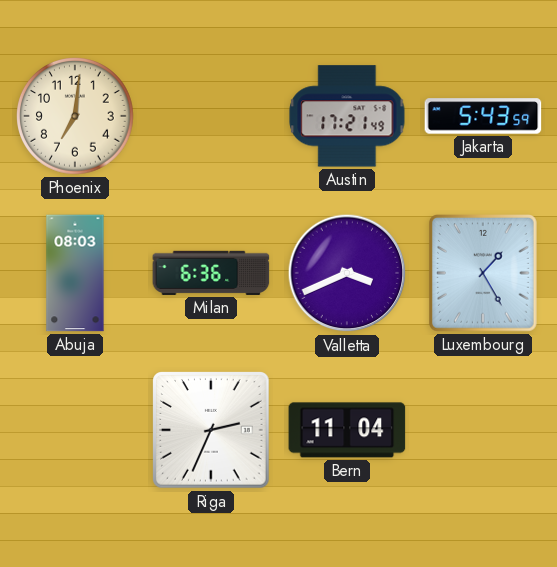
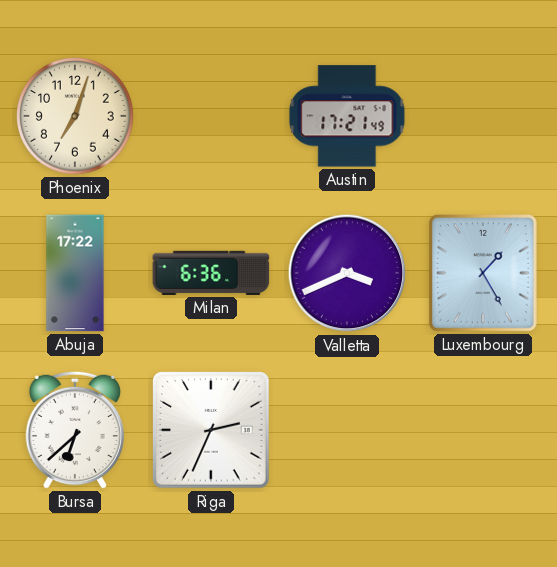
Phoenix: 7:01 -> 7:03 (76, 117)
Jakarta: 5:43 -> none (483, 116)
Abuja: 08:03 -> 17:22 (75, 273)
Bursa: none -> 6:38 (74, 430)
Bern: 11:04 -> none (347, 430)
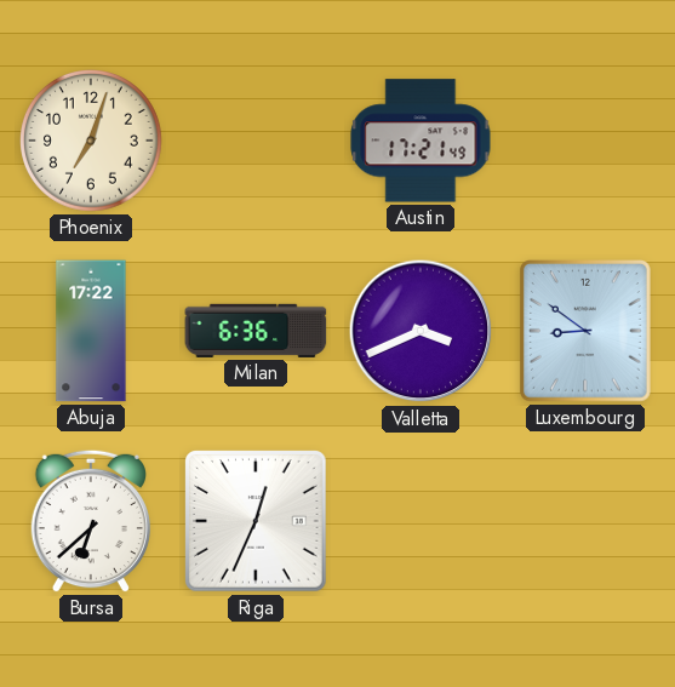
Luxembourg: 1:25 -> 8:51 (585, 332)
Riga: 2:34 -> 12:34 (256, 521)
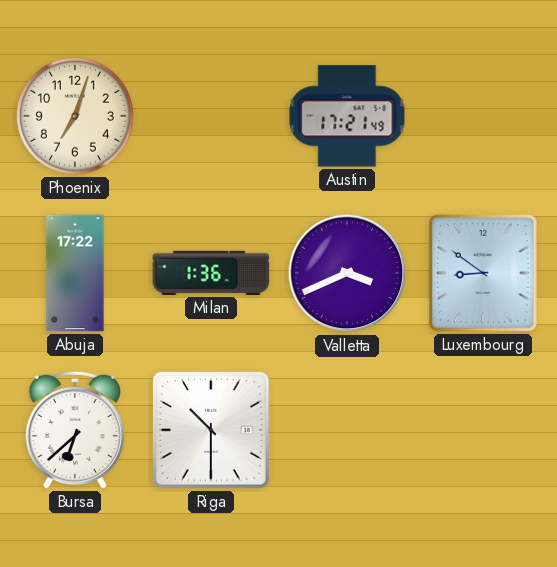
Milan: 6:36 -> 1:36 (211, 273)
Riga: 12:34 -> 10:30 (211, 430)
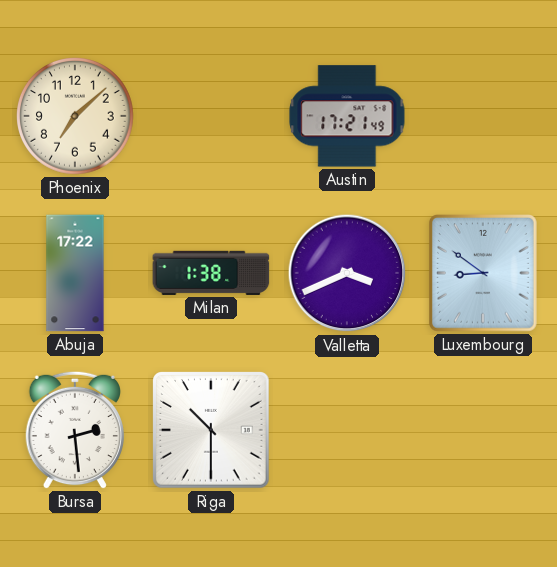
Phoenix: 7:03 -> 7:08 (76, 117)
Milan: 1:36 -> 1:38 (211, 273)
Bursa: 6:38 -> 2:29 (74, 430)
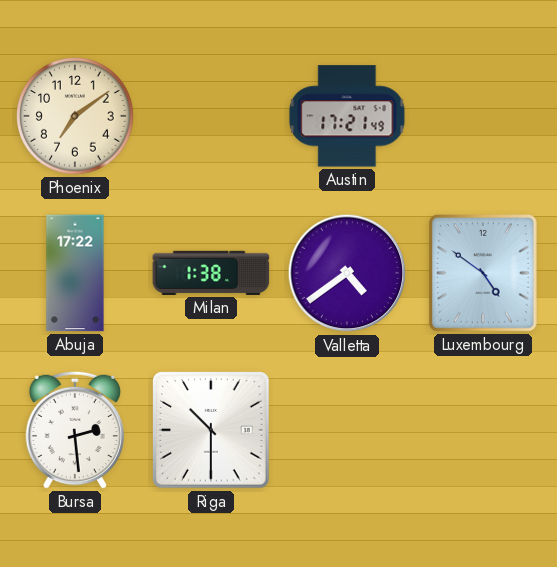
Phoenix: 7:08 -> 7:09 (76, 117)
Valletta: 3:41 -> 4:39 (347, 273)
Luxembourg: 8:51 -> 4:51 (483, 274)
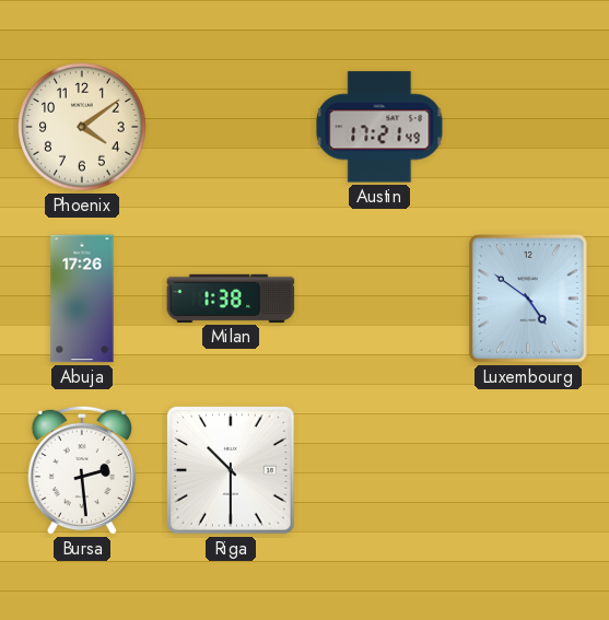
Phoenix: 7:09 -> 4:09 (83, 128)
Abuja: 17:22 -> 17:26 (82, 299)
Valletta: 4:39 -> none (347, 273)
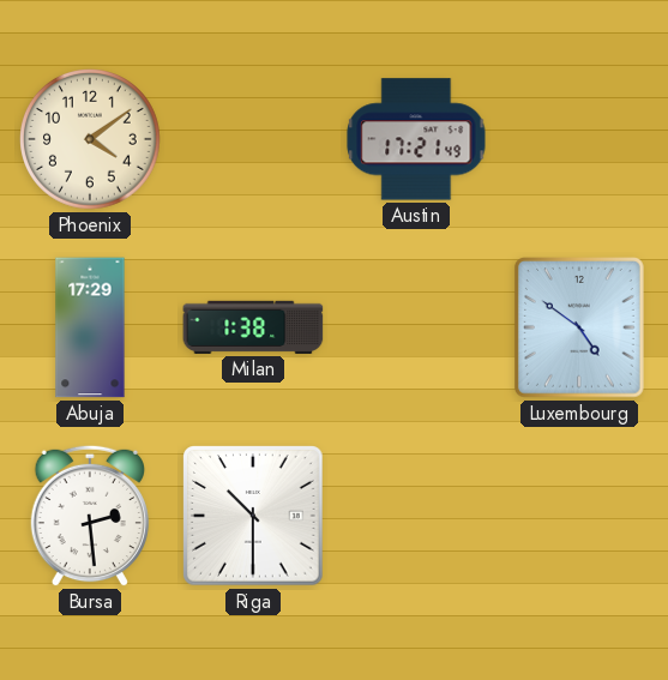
Abuja: 17:26 -> 17:29 (90, 327)
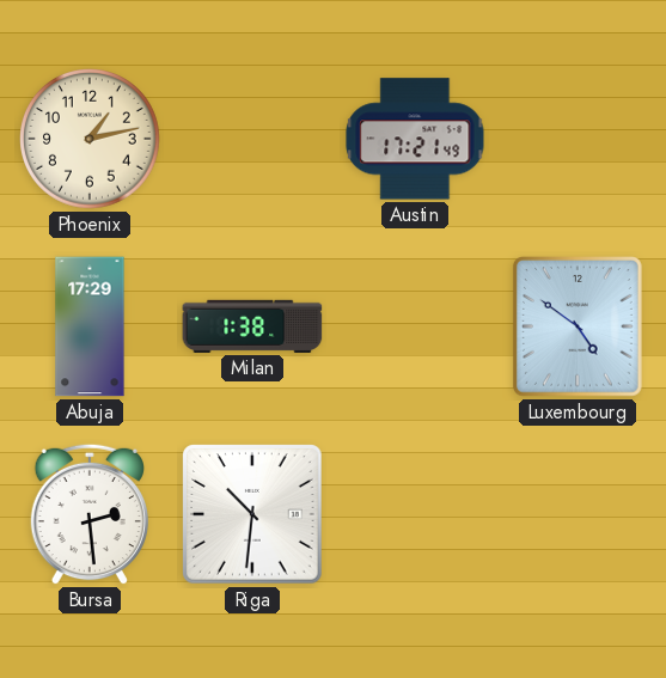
Phoenix: 4:09 -> 1:13 (91, 140)
Riga: 10:30 -> 10:31 (252, 514)
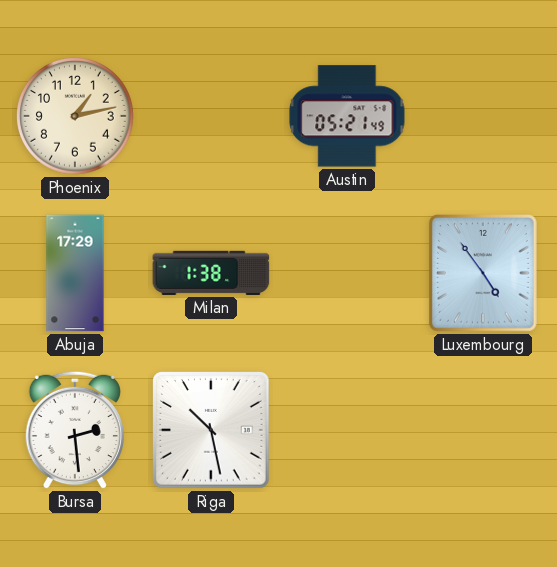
Austin: 17:21 -> 05:21 (347, 116)
Luxembourg: 4:51 -> 4:54 (483, 274)
Riga: 10:31 -> 10:28 (211, 430)
